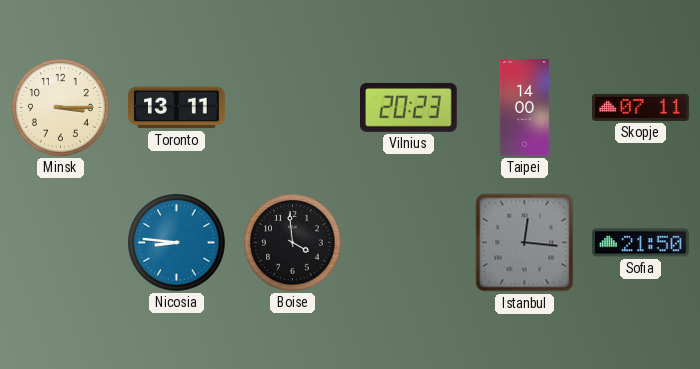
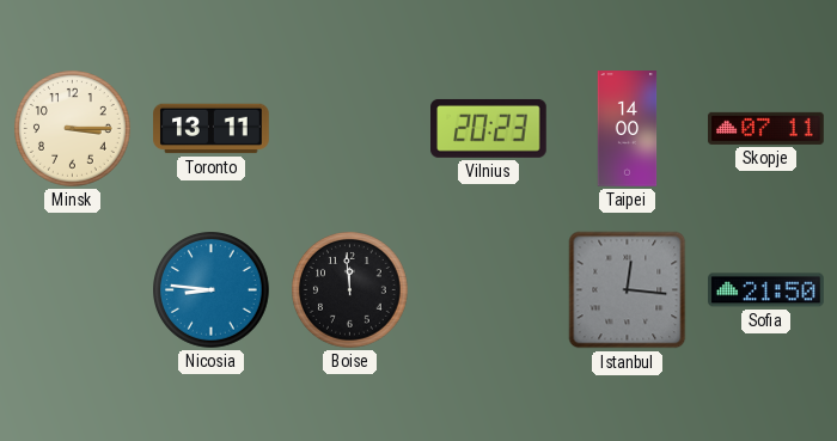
Boise: 3:59 -> 11:59 (350, 290)
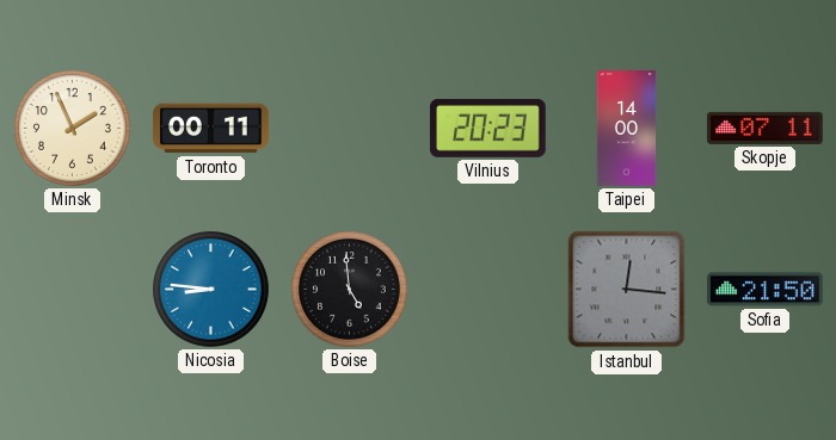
Minsk: 3:15 -> 1:56 (73, 129)
Toronto: 13:11 -> 00:11 (211, 129)
Boise: 11:59 -> 4:59 (350, 290)
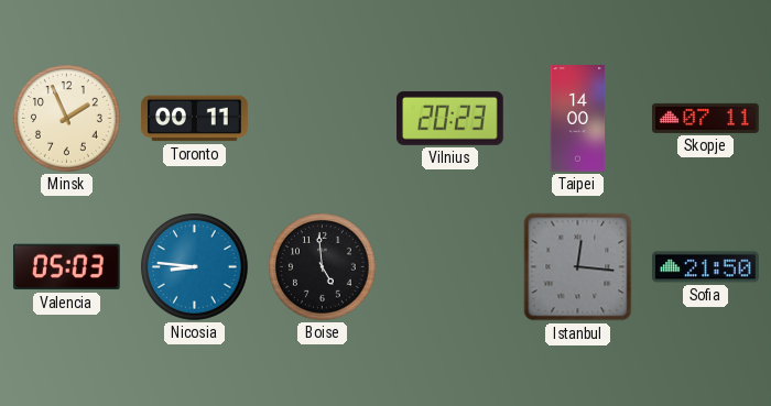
Valencia: none -> 05:03 (67, 267)
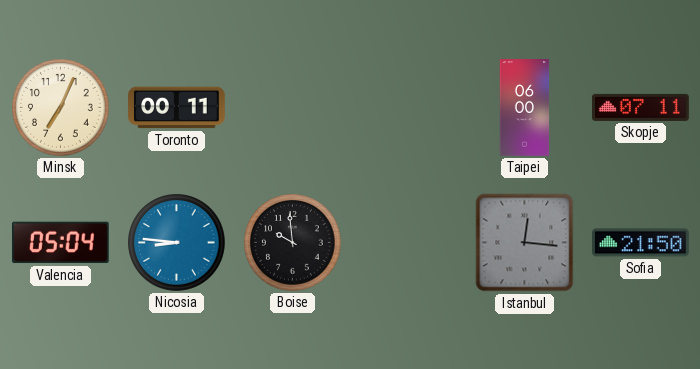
Minsk: 1:56 -> 7:04 (61, 108)
Vilnius: 20:23 -> none (450, 118)
Taipei: 14:00 -> 06:00 (525, 108)
Valencia: 05:03 -> 05:04 (61, 243)
Boise: 4:59 -> 9:59 (293, 243)
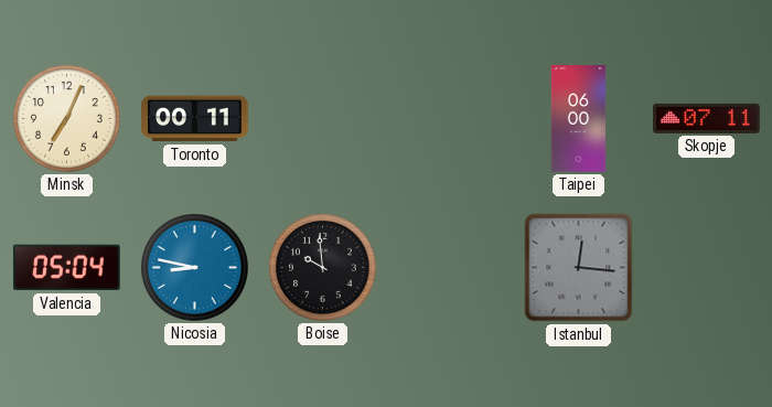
Nicosia: 8:46 -> 8:47 (195, 268)
Sofia: 21:50 -> none (641, 243)
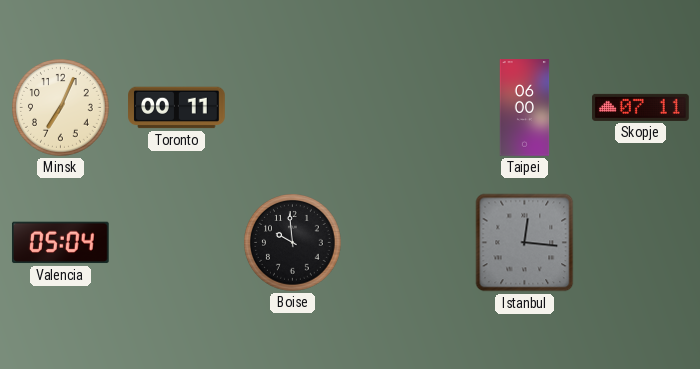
Nicosia: 8:47 -> none (195, 268)
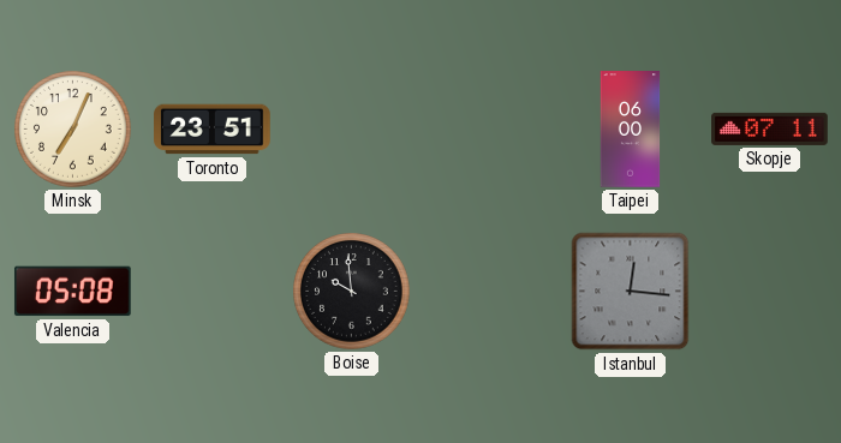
Toronto: 00:11 -> 23:51 (213, 130)
Valencia: 05:04 -> 05:08 (73, 292)
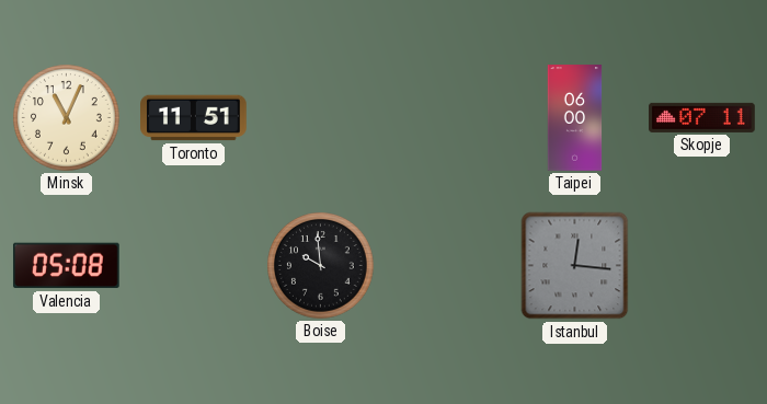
Minsk: 7:04 -> 11:04 (67, 118)
Toronto: 23:51 -> 11:51 (194, 118)
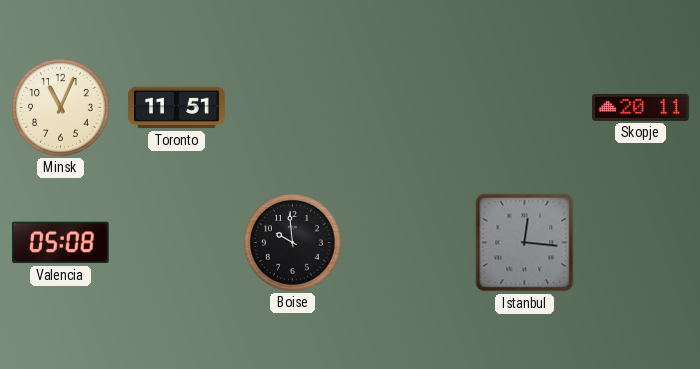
Taipei: 06:00 -> none (575, 118)
Skopje: 07:11 -> 20:11 (641, 107)
